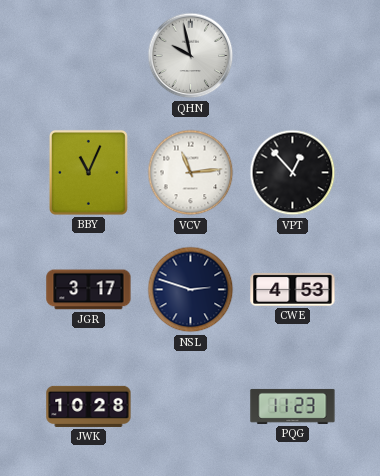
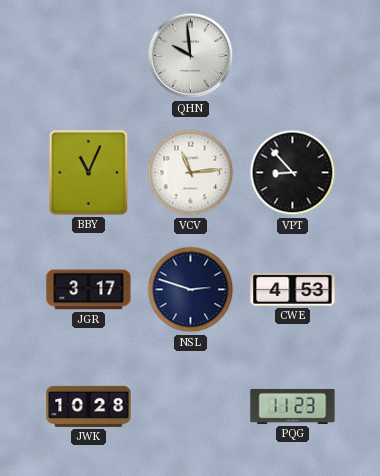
QHN: 9:58 -> 9:59 (191, 56)
VPT: 12:53 -> 8:53 (293, 173)
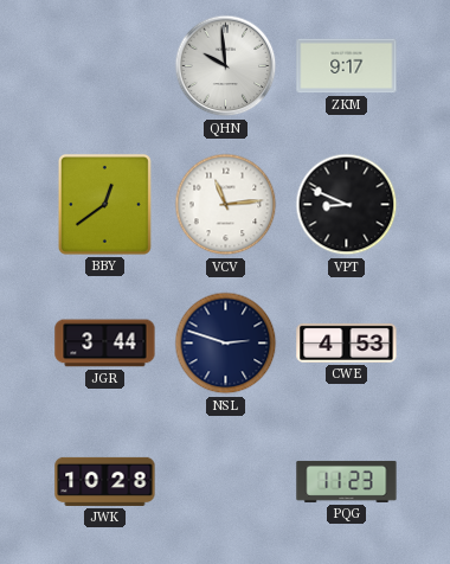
ZKM: none -> 9:17 (347, 66)
BBY: 11:04 -> 12:39 (104, 204)
VPT: 8:53 -> 8:49 (347, 205)
JGR: 3:17 -> 3:44 (105, 344)
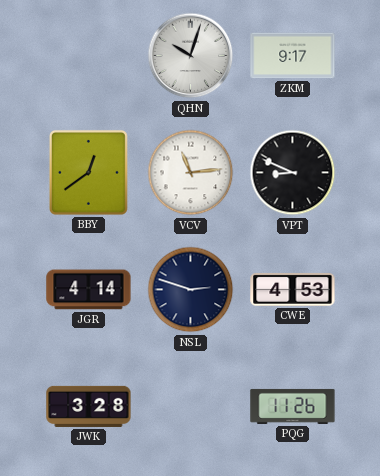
QHN: 9:59 -> 10:03 (191, 56)
JGR: 3:44 -> 4:14 (89, 290)
JWK: 10:28 -> 3:28 (89, 406)
PQG: 11:23 -> 11:26 (293, 406)
